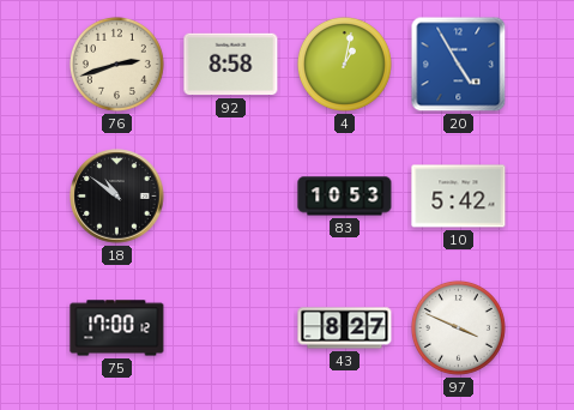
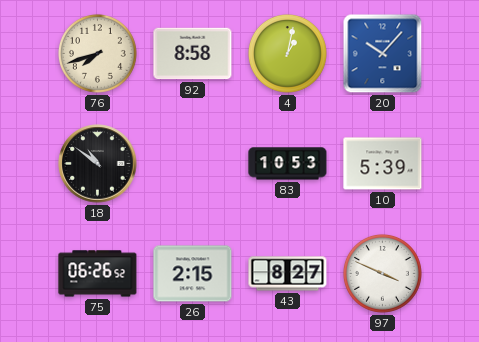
76: 2:42 -> 7:42 (97, 53)
20: 4:55 -> 10:07 (383, 54)
10: 5:42 -> 5:39 (383, 164)
75: 17:00 -> 06:26 (98, 274)
26: none -> 2:15 (193, 274)
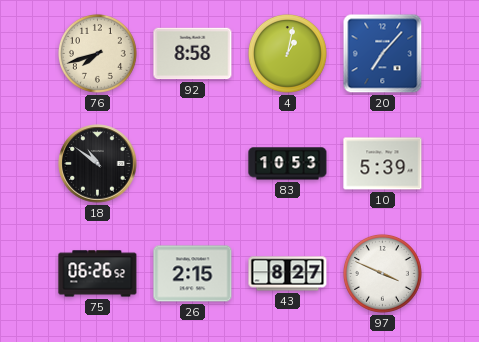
20: 10:07 -> 7:07 (383, 54)
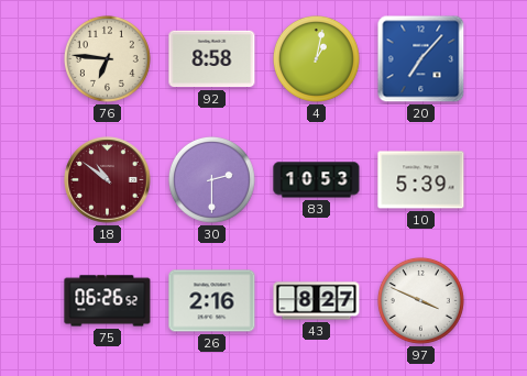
76: 7:42 -> 6:46 (107, 58)
18 dial: black -> burgundy (108, 180)
30: none -> 2:30 (211, 179)
26: 2:15 -> 2:16 (212, 301)
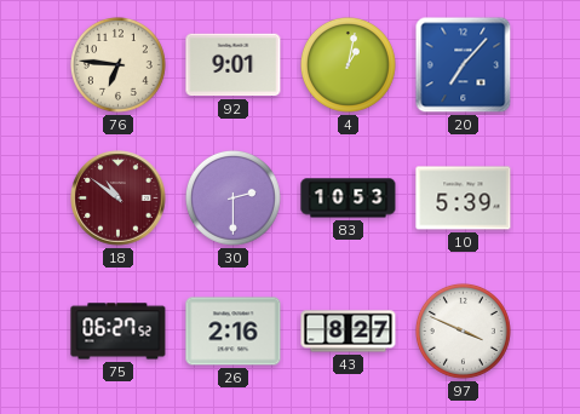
92: 8:58 -> 9:01 (234, 65)
75: 06:26 -> 06:27 (119, 332)
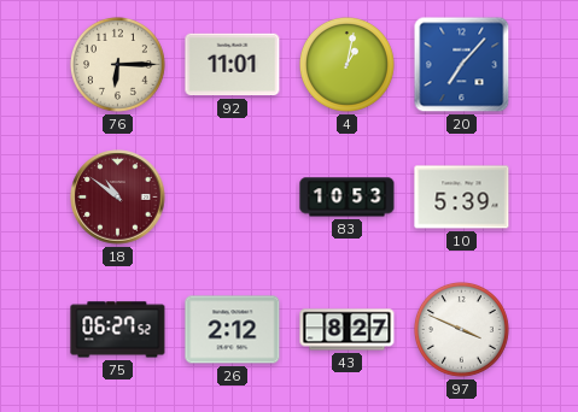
76: 6:46 -> 6:15 (117, 64)
92: 9:01 -> 11:01 (233, 65)
30: 2:30 -> none (232, 197)
26: 2:16 -> 2:12 (233, 330)
